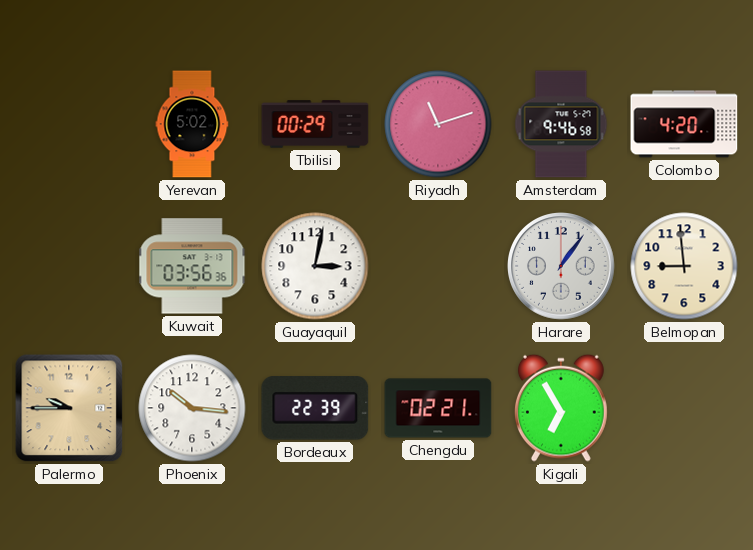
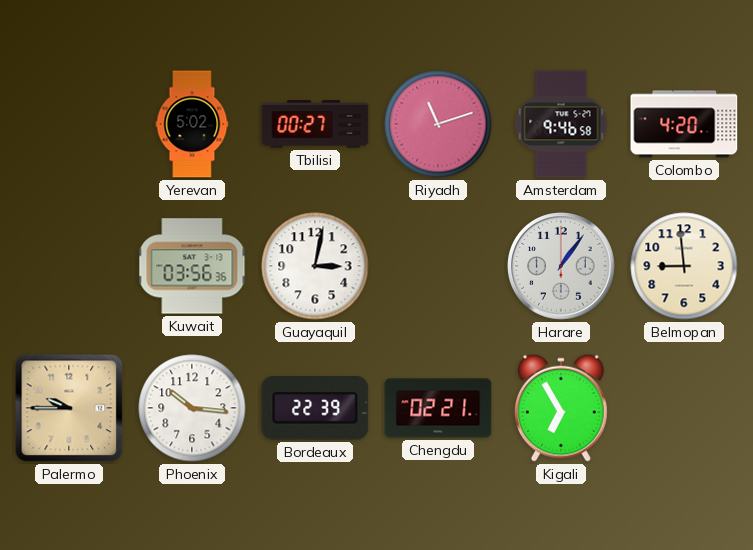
Tbilisi: 00:29 -> 00:27 (315, 124)
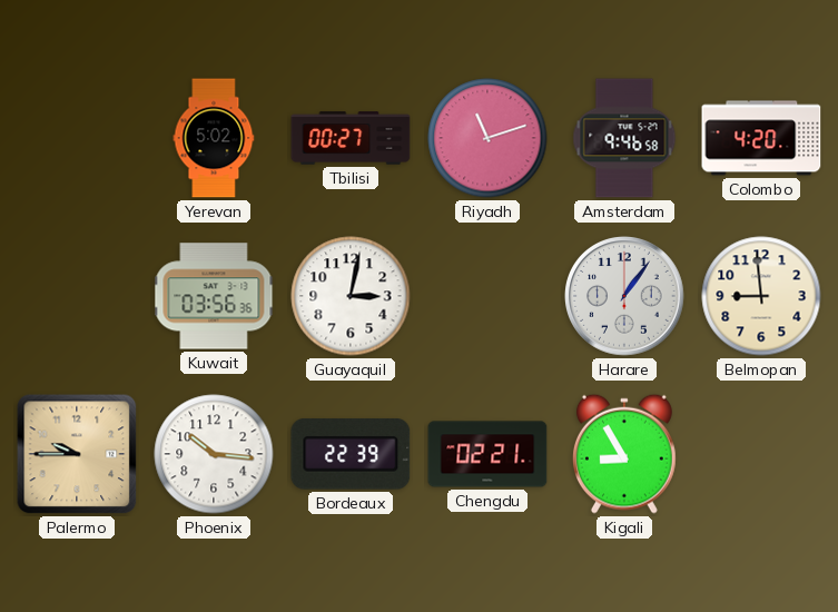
Kigali: 6:55 -> 8:55 (624, 454)
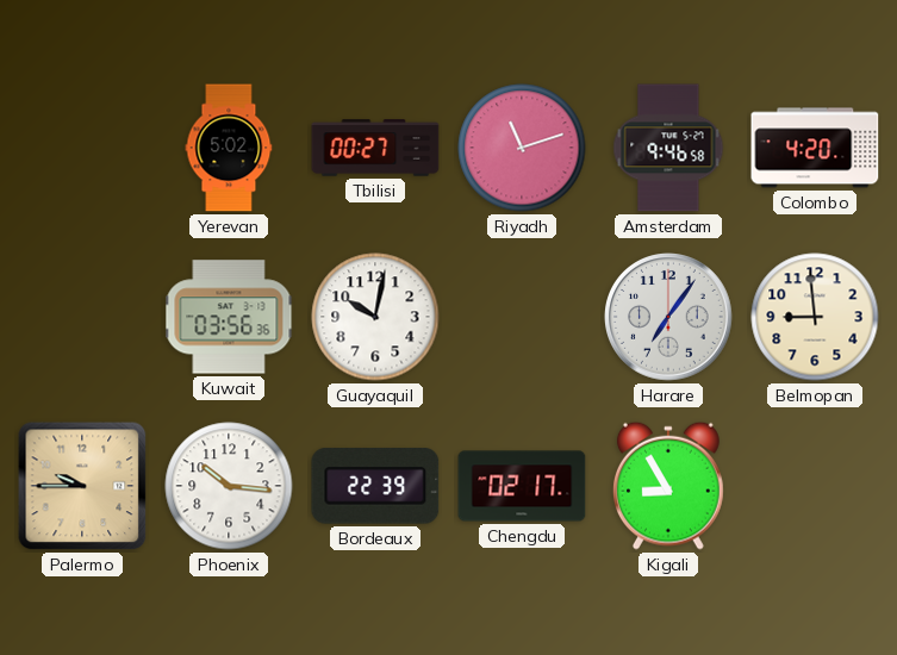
Guayaquil: 3:02 -> 10:02 (375, 317)
Harare: 1:06 -> 7:06 (669, 318)
Chengdu: 02:21 -> 02:17 (522, 486)
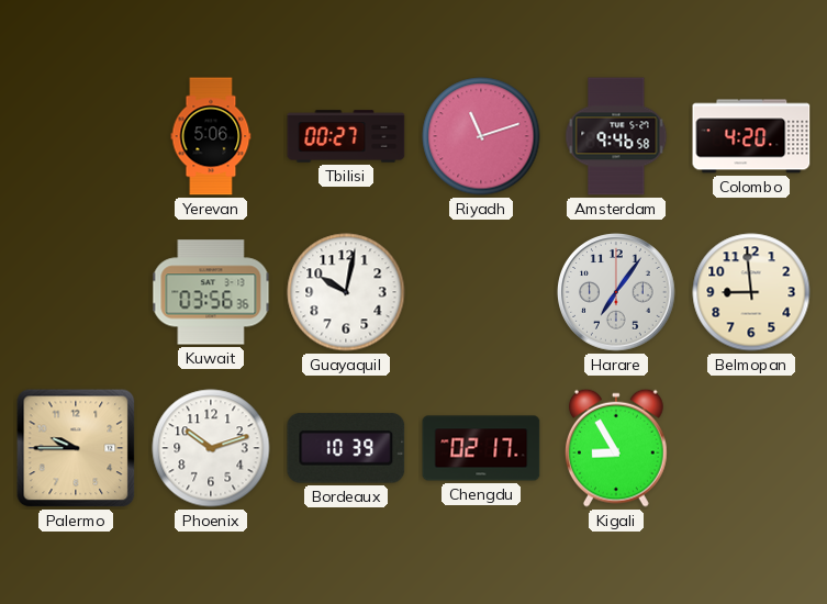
Yerevan: 5:02 -> 5:06 (211, 136)
Phoenix: 10:16 -> 10:12 (211, 448)
Bordeaux: 22:39 -> 10:39 (346, 448)
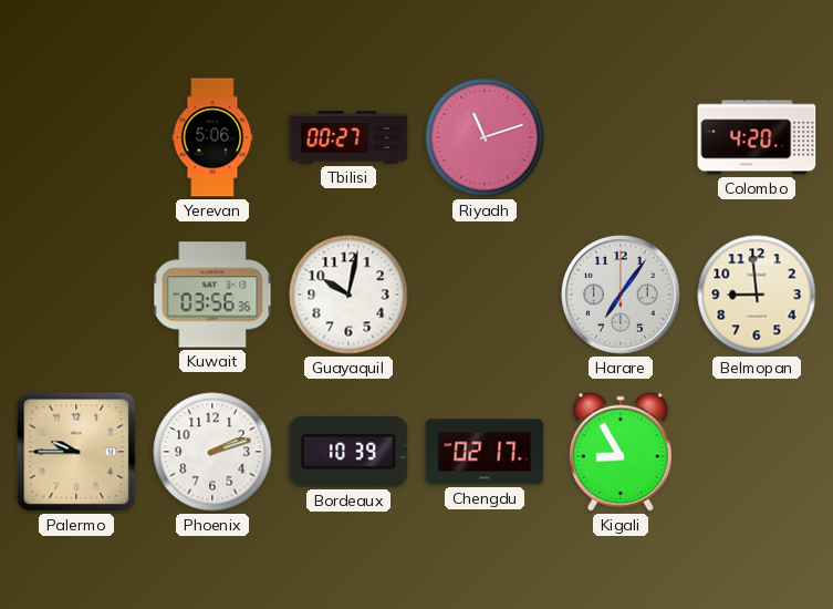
Amsterdam: 9:46 -> none (616, 136)
Phoenix: 10:12 -> 2:12 (212, 452)
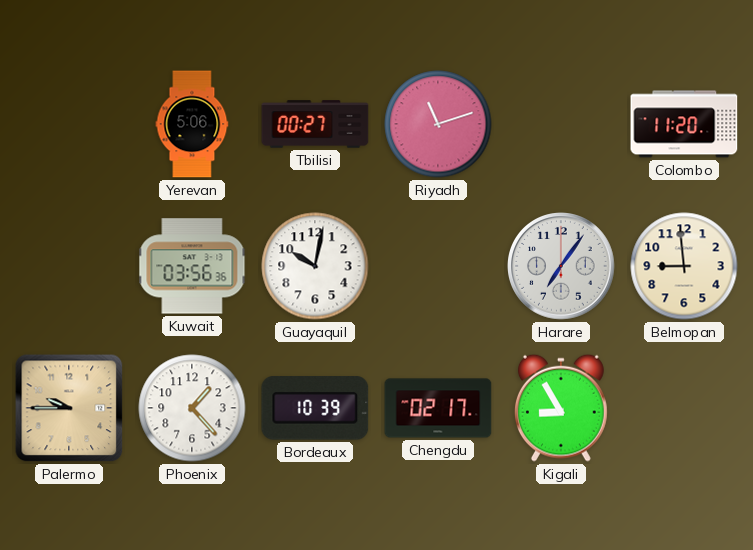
Colombo: 4:20 -> 11:20 (684, 124)
Phoenix: 2:12 -> 1:23 (192, 408)
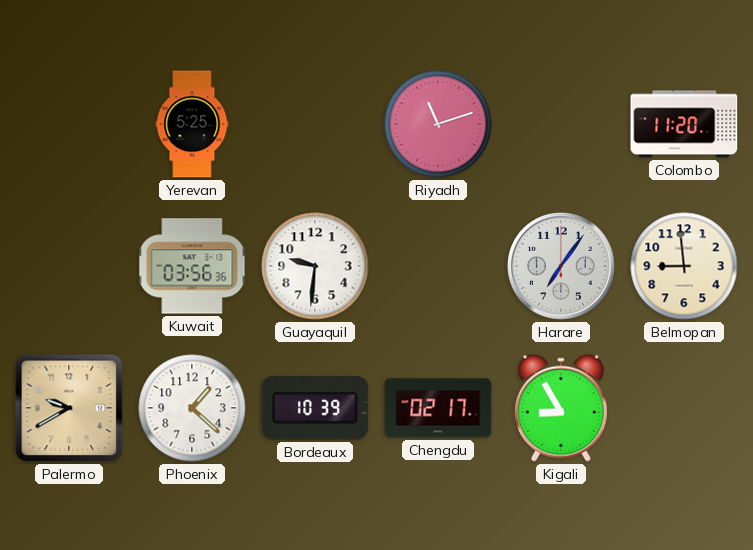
Yerevan: 5:06 -> 5:25 (192, 124)
Tbilisi: 00:27 -> none (315, 124)
Guayaquil: 10:02 -> 9:31 (315, 266)
Palermo: 9:45 -> 9:40 (69, 408)
Phoenix: 1:23 -> 1:22 (192, 408)
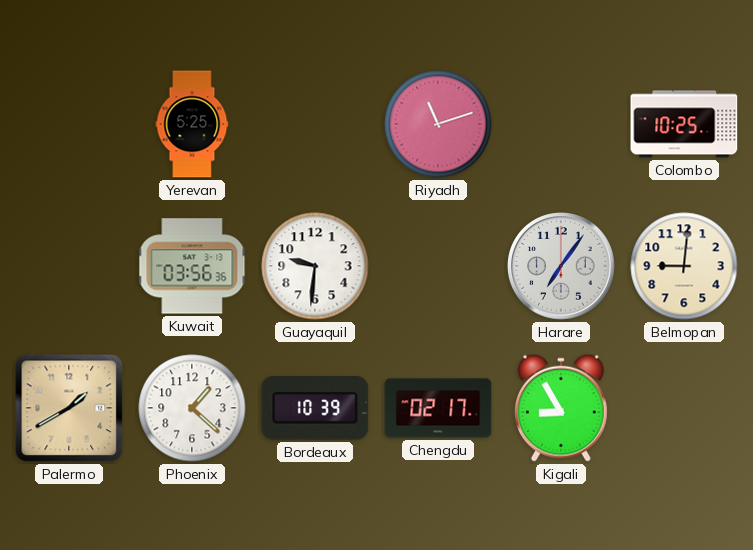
Colombo: 11:20 -> 10:25 (684, 124)
Belmopan: 8:59 -> 9:01 (684, 266)
Palermo: 9:40 -> 1:40 (69, 408)
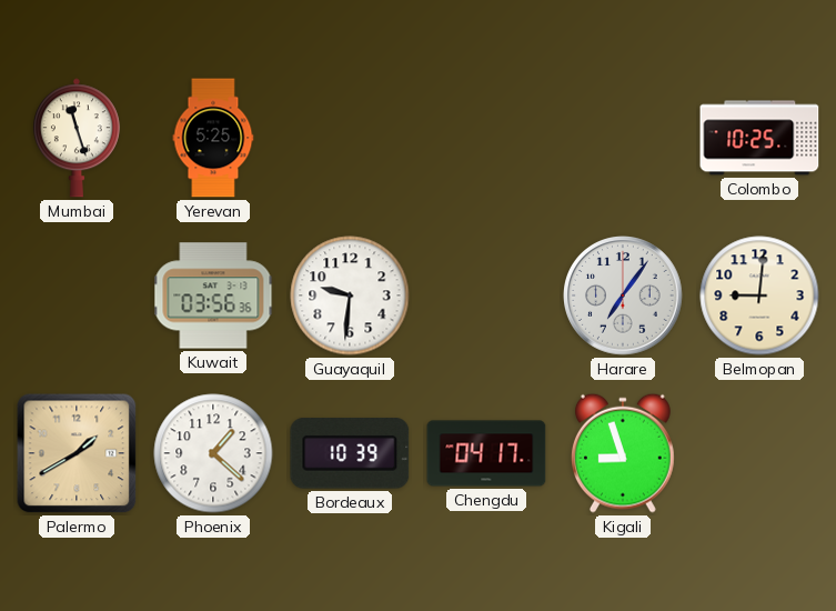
Mumbai: none -> 11:27 (77, 138)
Riyadh: 11:12 -> none (438, 124)
Chengdu: 02:17 -> 04:17 (486, 453)
Kigali: 8:55 -> 8:57 (623, 453)
